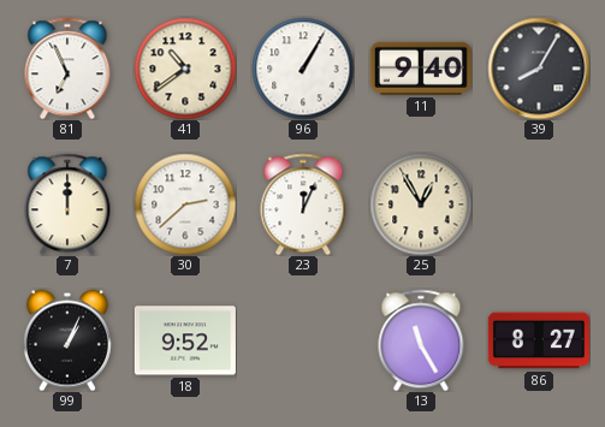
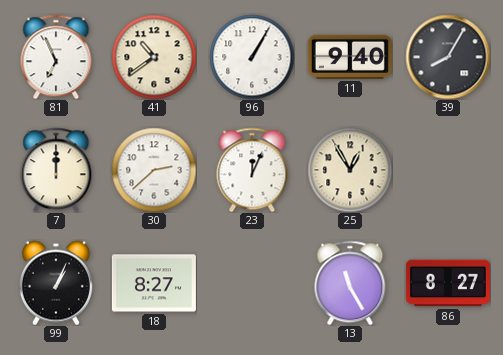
18: 9:52 -> 8:27 (154, 283)
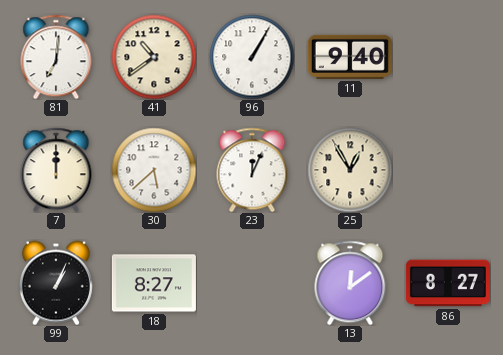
81: 6:56 -> 7:01 (56, 57)
39: 8:05 -> none (448, 57)
30: 2:38 -> 5:38 (154, 170)
13: 11:25 -> 12:09 (350, 283)
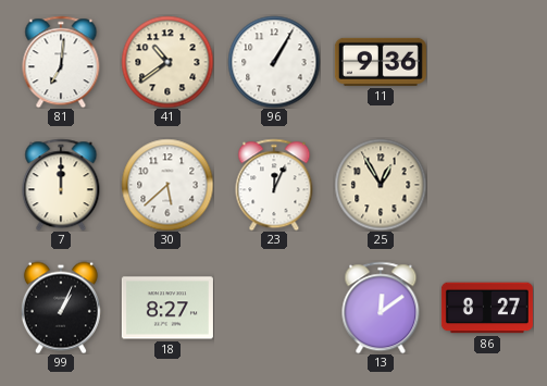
11: 9:40 -> 9:36 (381, 62)
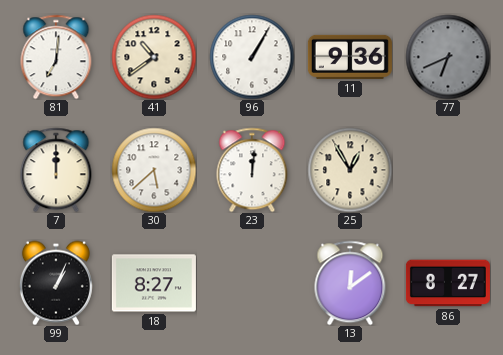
77: none -> 6:41 (448, 57)
23: 12:04 -> 12:01 (252, 170)
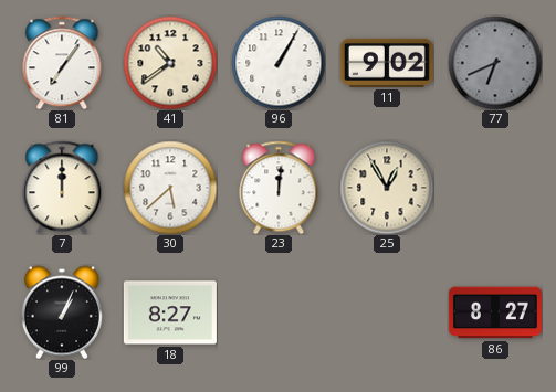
81: 7:01 -> 7:06 (62, 63)
11: 9:36 -> 9:02 (387, 63)
13: 12:09 -> none (350, 283)
